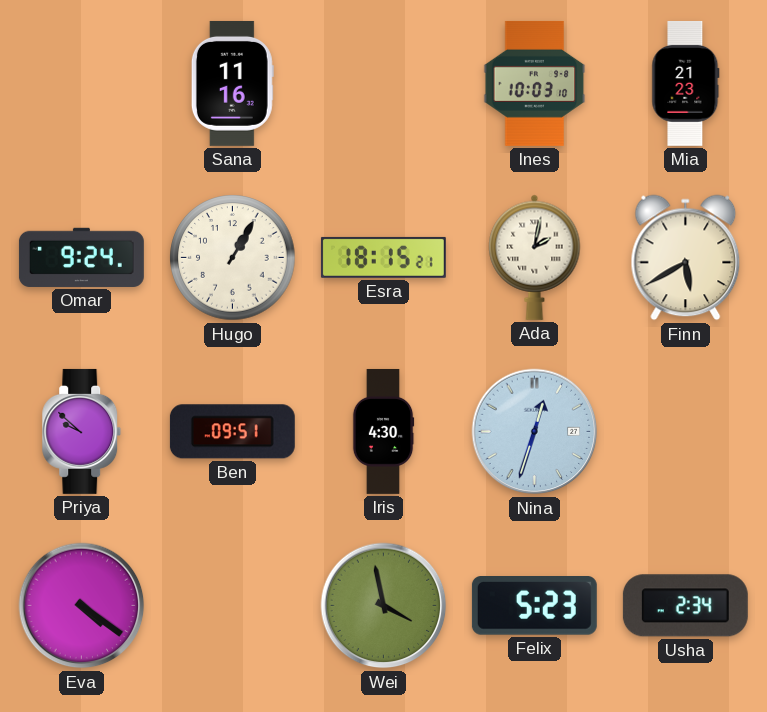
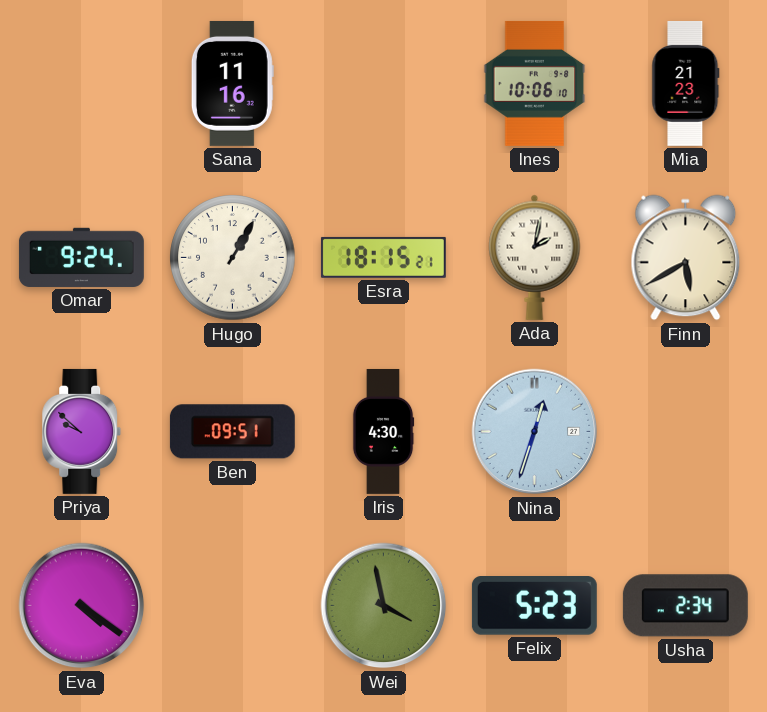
Ines: 10:03 -> 10:06 (535, 83)
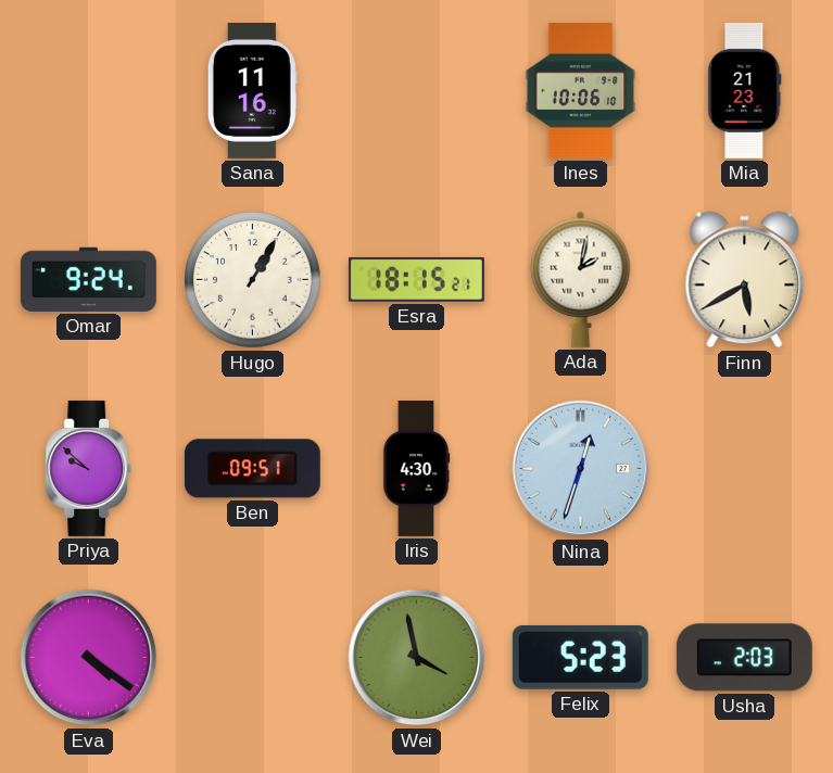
Usha: 2:34 -> 2:03 (744, 658)
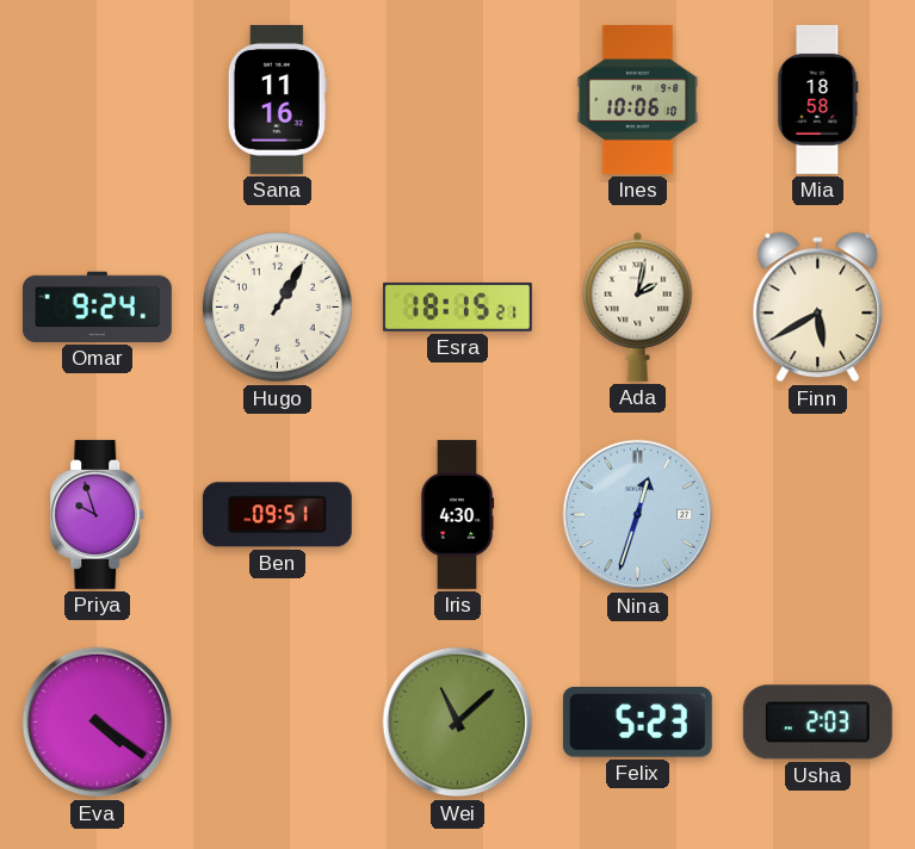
Mia: 21:23 -> 18:58 (818, 99)
Priya: 9:52 -> 9:57 (98, 514)
Wei: 3:58 -> 11:08 (458, 723)
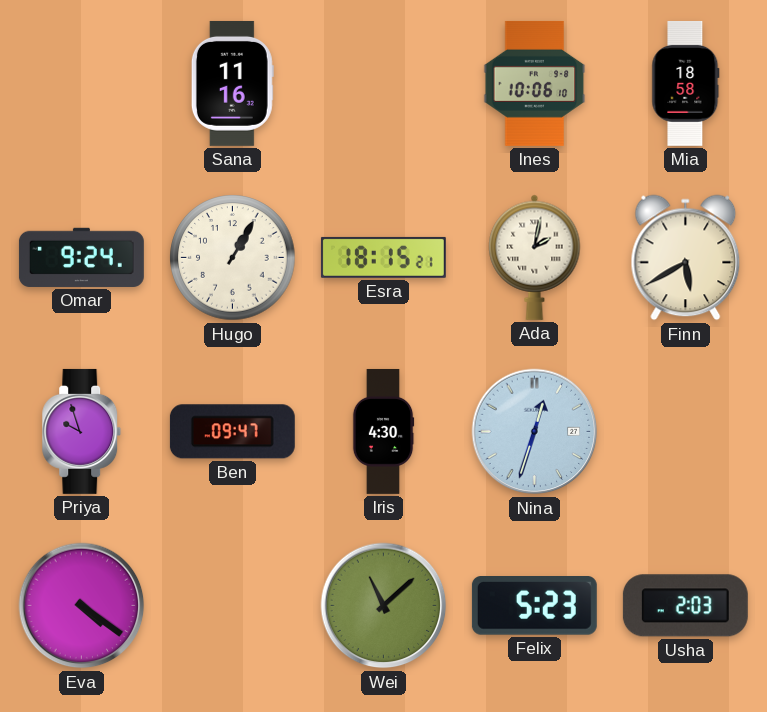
Ben: 09:51 -> 09:47 (232, 432)
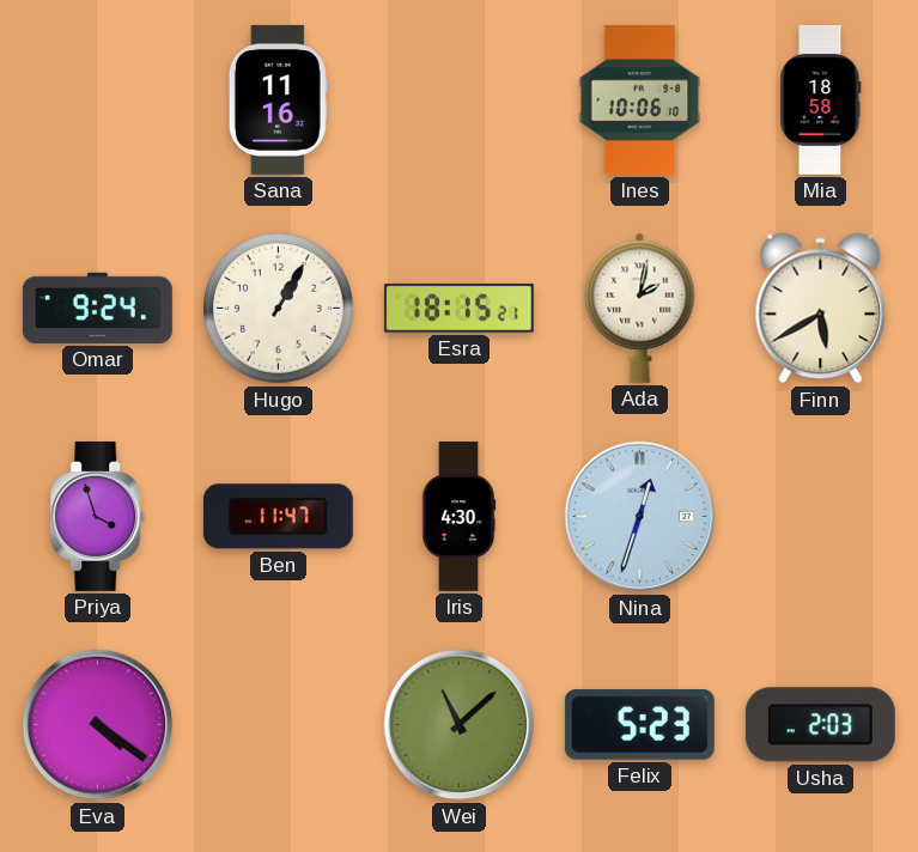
Priya: 9:57 -> 3:57 (98, 516)
Ben: 09:47 -> 11:47 (278, 517)
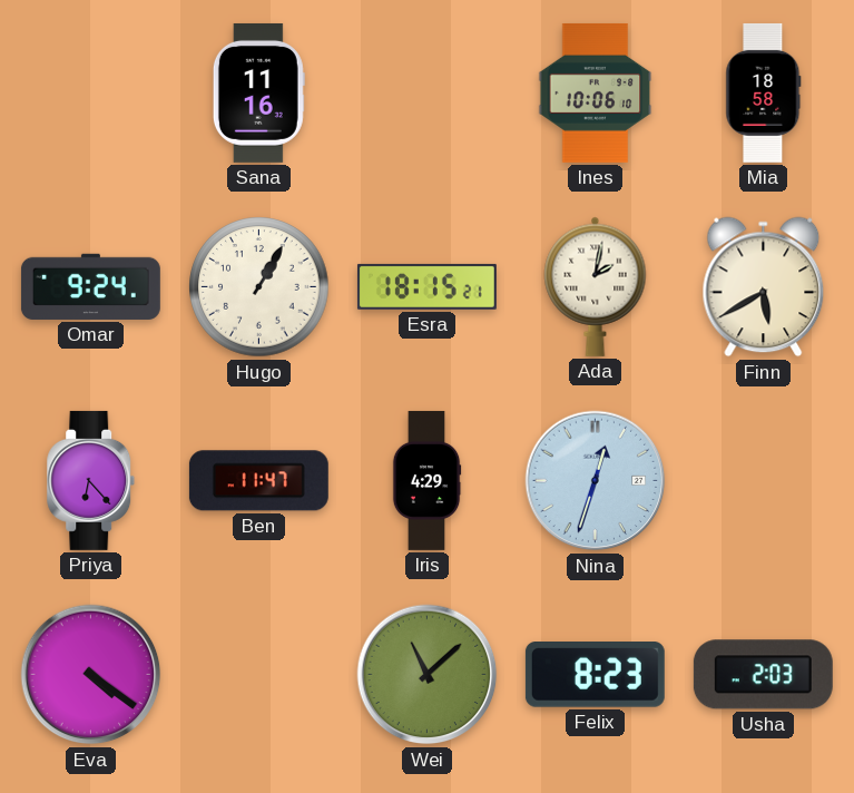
Priya: 3:57 -> 6:23 (91, 480)
Iris: 4:30 -> 4:29 (426, 480)
Felix: 5:23 -> 8:23 (595, 675)
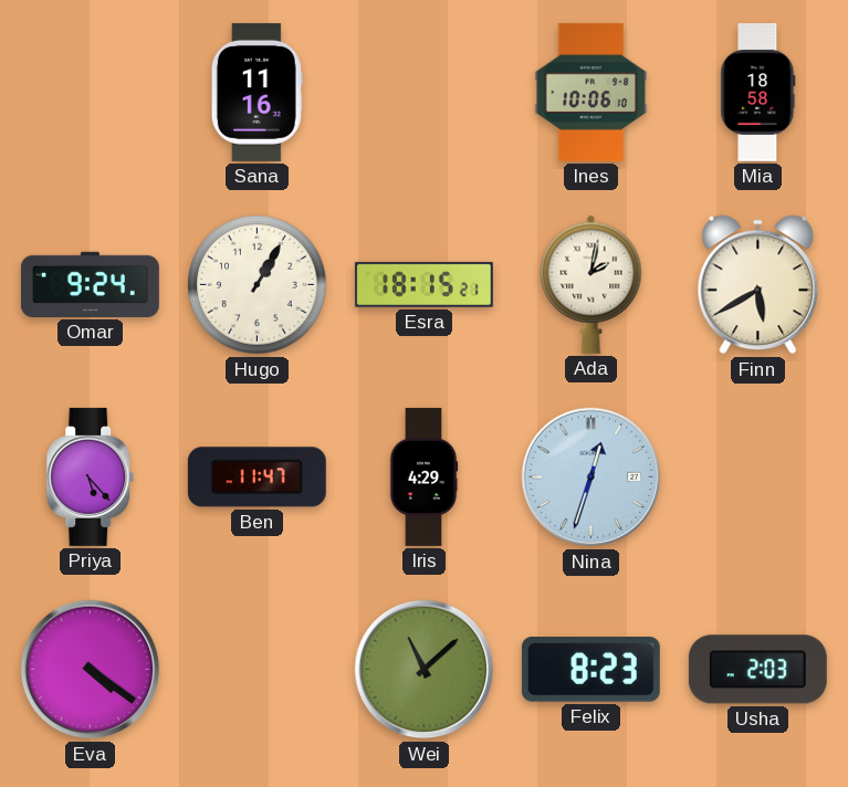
Priya: 6:23 -> 5:23 (91, 476)
